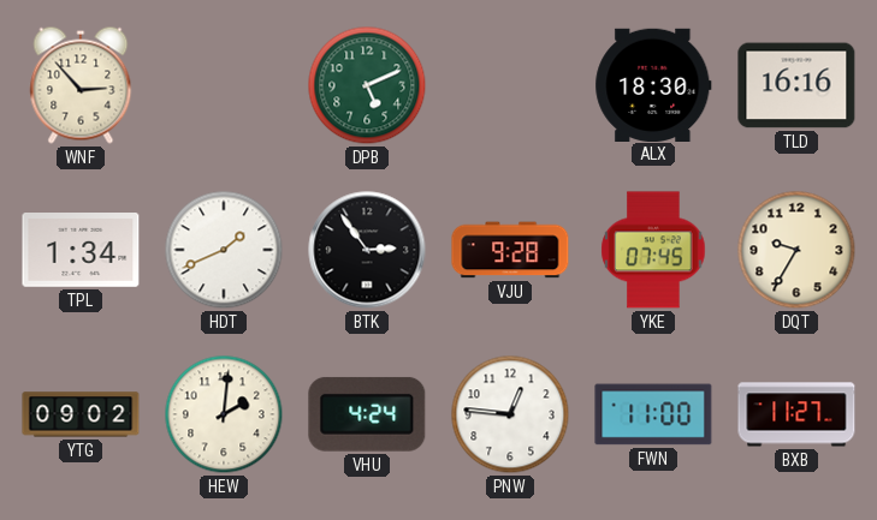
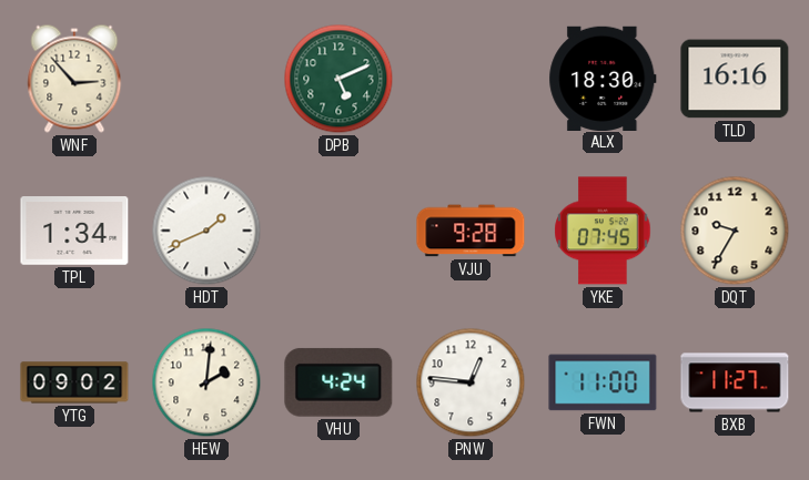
BTK: 2:54 -> none (367, 250)
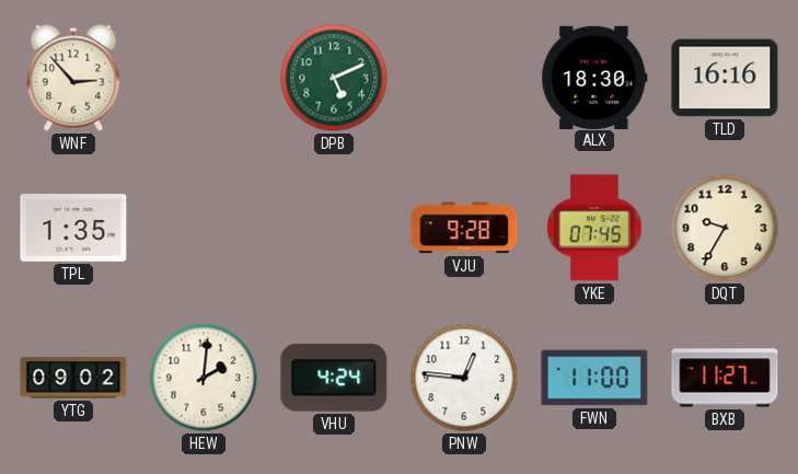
TPL: 1:34 -> 1:35 (73, 229)
HDT: 1:41 -> none (206, 231)
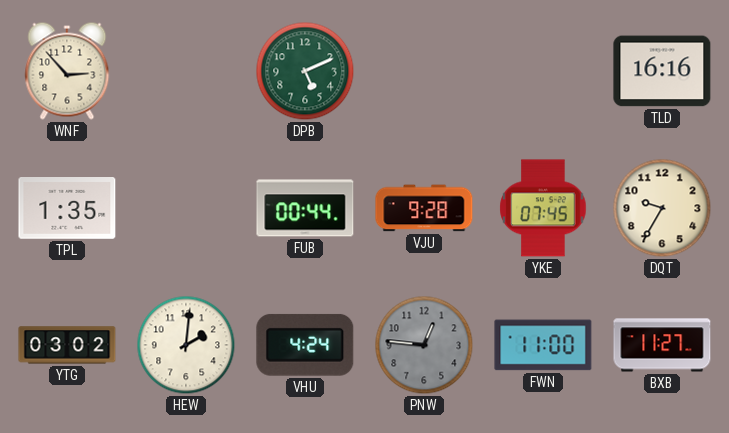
ALX: 18:30 -> none (594, 77)
FUB: none -> 00:44 (305, 208)
YTG: 09:02 -> 03:02 (67, 345)
PNW dial: white -> grey (424, 345)
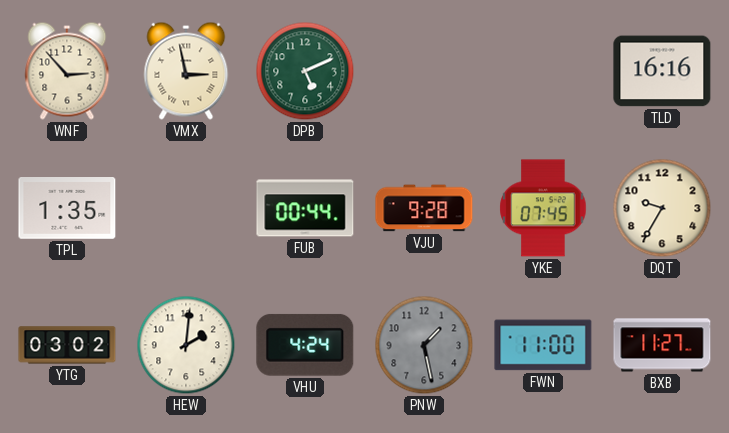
VMX: none -> 2:58 (186, 71)
PNW: 12:46 -> 1:28 (424, 345)
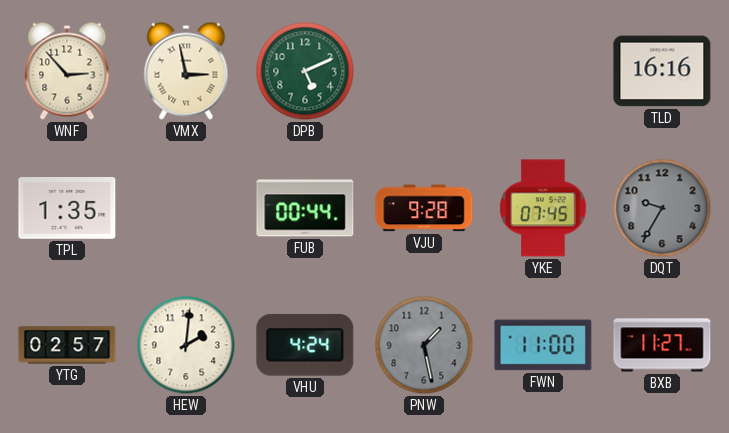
DQT dial: cream -> grey (662, 208)
YTG: 03:02 -> 02:57 (67, 345)
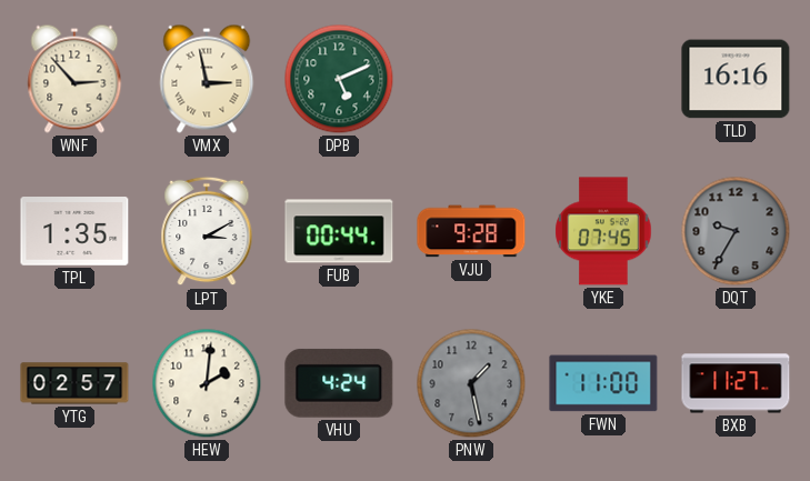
LPT: none -> 3:10 (207, 231)
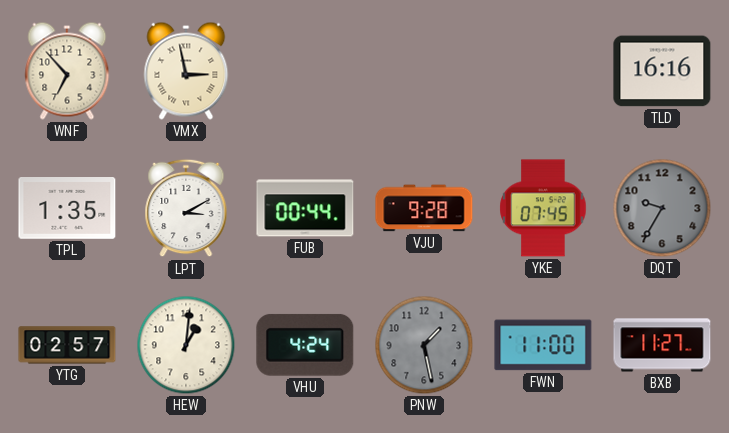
WNF: 2:53 -> 6:53 (67, 71)
DPB: 5:11 -> none (339, 79)
HEW: 2:01 -> 1:01 (186, 345)
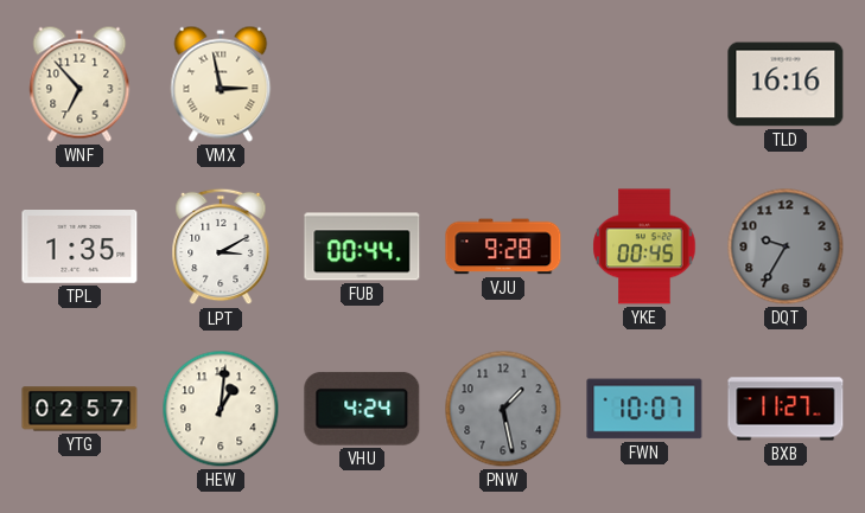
YKE: 07:45 -> 00:45 (644, 246)
FWN: 11:00 -> 10:07 (644, 409)
